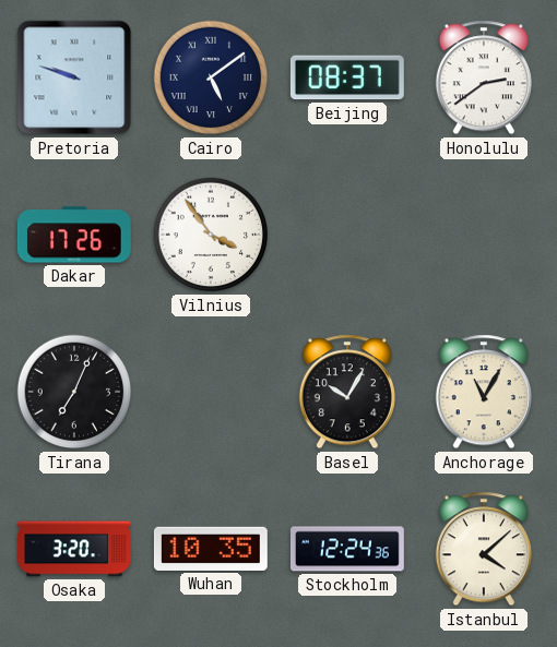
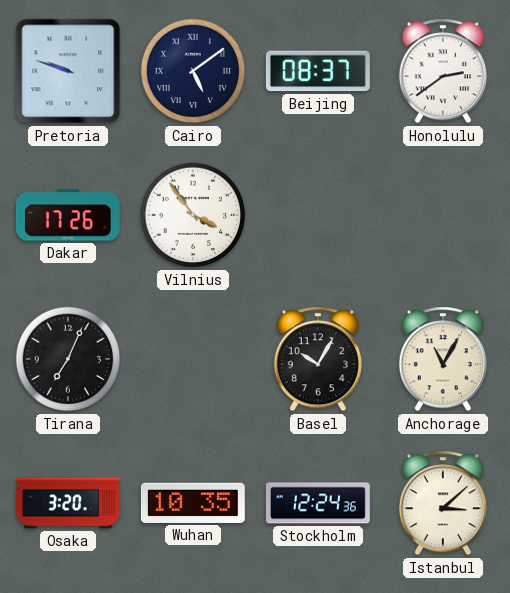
Istanbul: 4:08 -> 3:08 (443, 503)
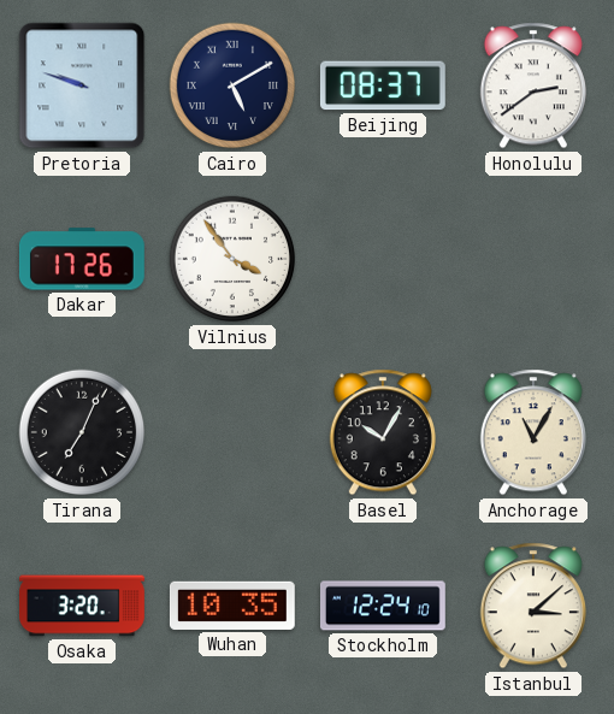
Cairo: 5:09 -> 5:10 (232, 85)
Stockholm: 12:24:36 -> 12:24:10 (383, 606)
